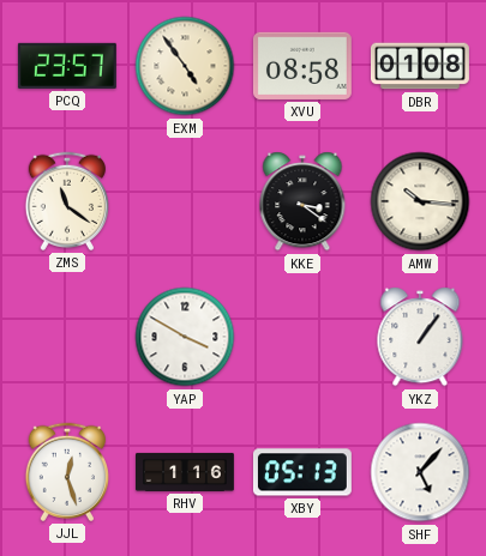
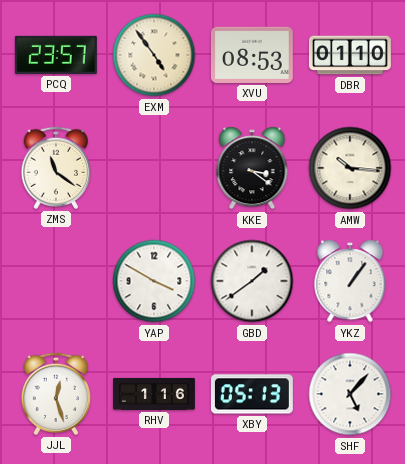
XVU: 08:58 -> 08:53 (252, 55)
DBR: 01:08 -> 01:10 (350, 55)
GBD: none -> 1:39 (252, 281)
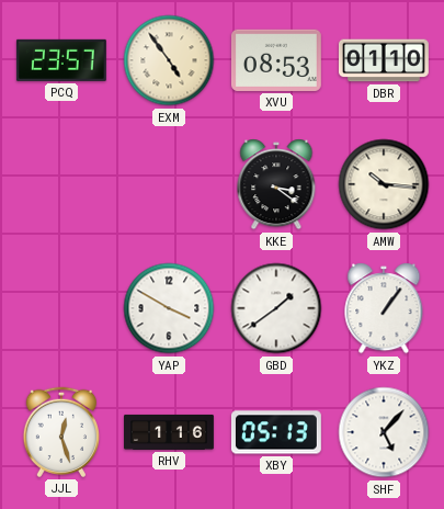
ZMS: 11:21 -> none (55, 168)
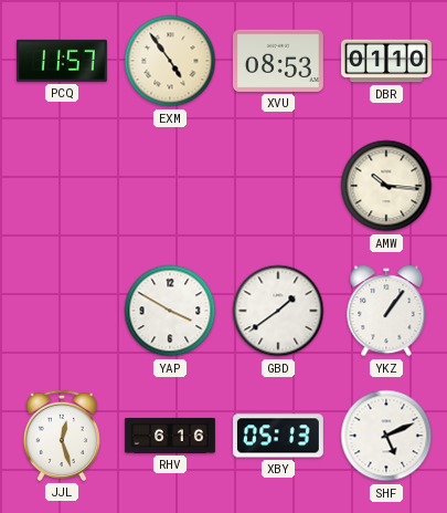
PCQ: 23:57 -> 11:57 (62, 61)
KKE: 3:21 -> none (276, 184)
RHV: 1:16 -> 6:16 (171, 436)
SHF: 5:07 -> 5:11 (386, 436)
